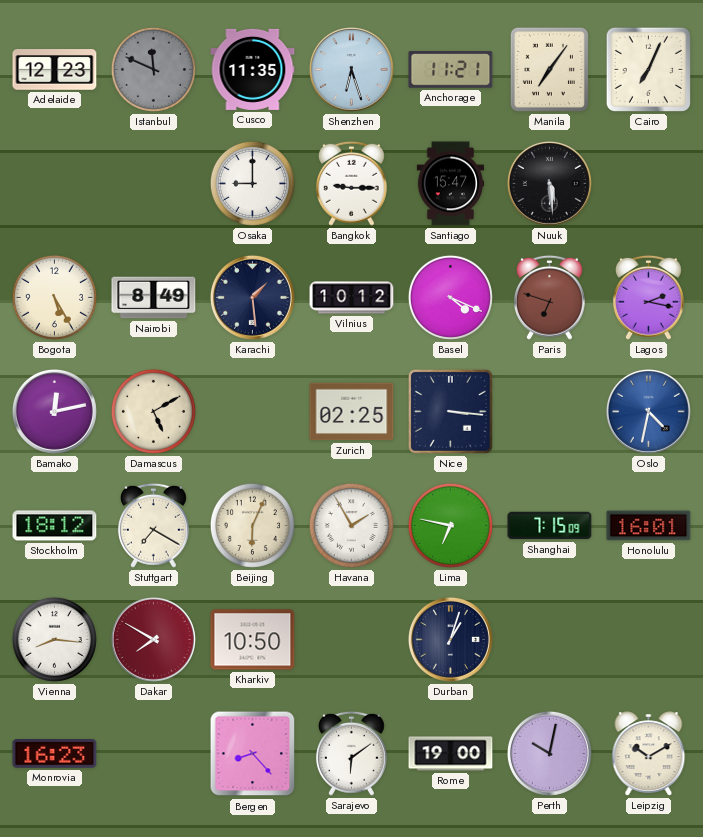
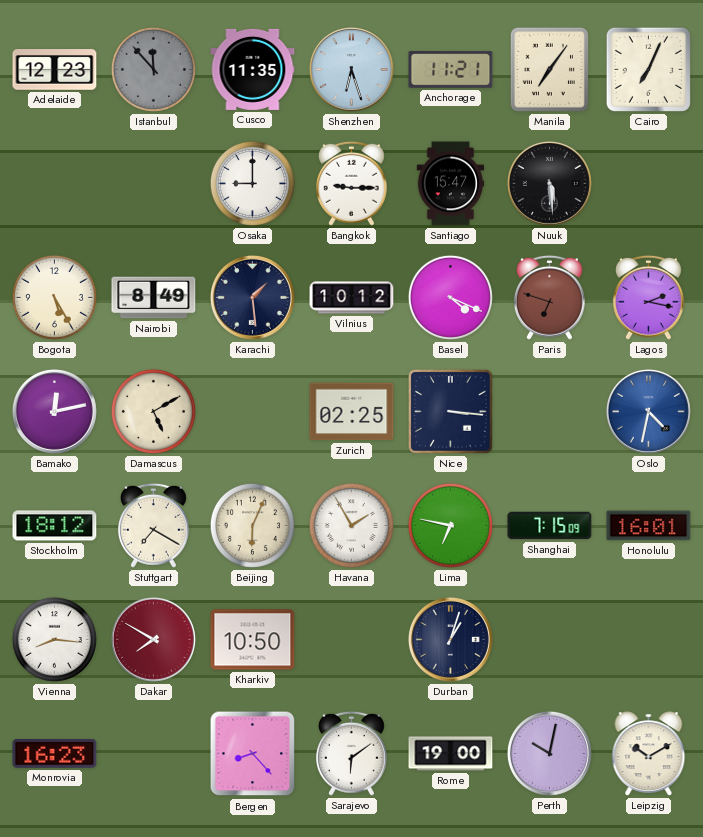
Istanbul: 11:49 -> 11:53 (153, 69)
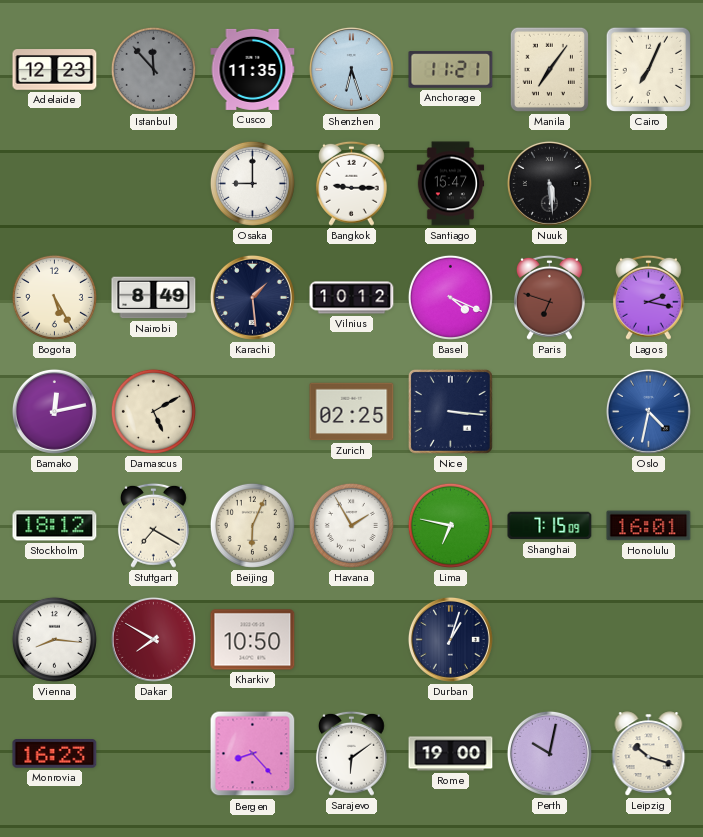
Leipzig: 10:10 -> 10:18 (649, 754)
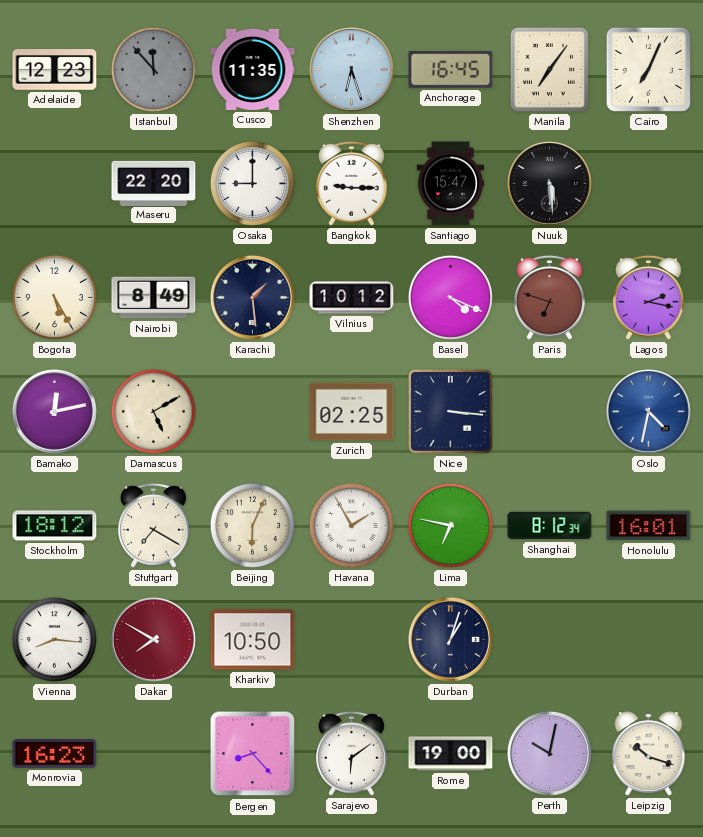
Anchorage: 11:21 -> 16:45 (451, 70)
Maseru: none -> 22:20 (154, 183)
Shanghai: 7:15 -> 8:12 (550, 526)
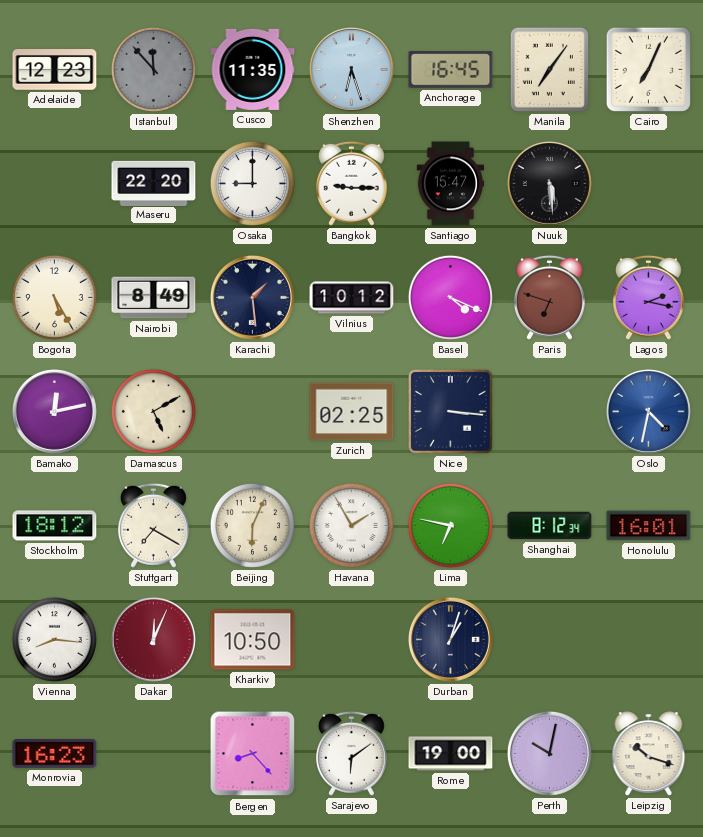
Dakar: 7:50 -> 12:04 (153, 639)
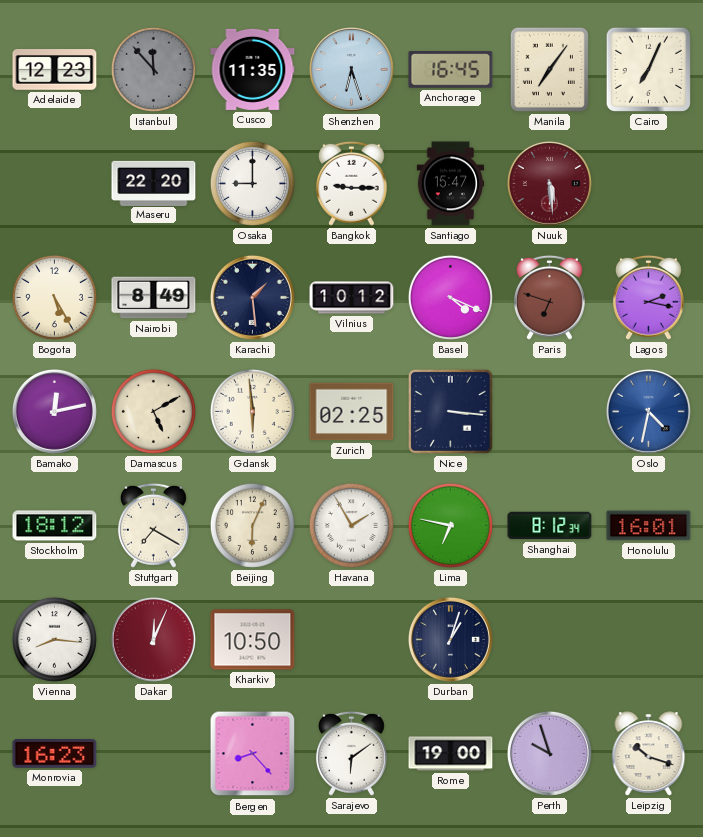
Nuuk dial: black -> burgundy (549, 183)
Gdansk: none -> 5:59 (252, 411)
Perth: 10:02 -> 9:57 (549, 753)
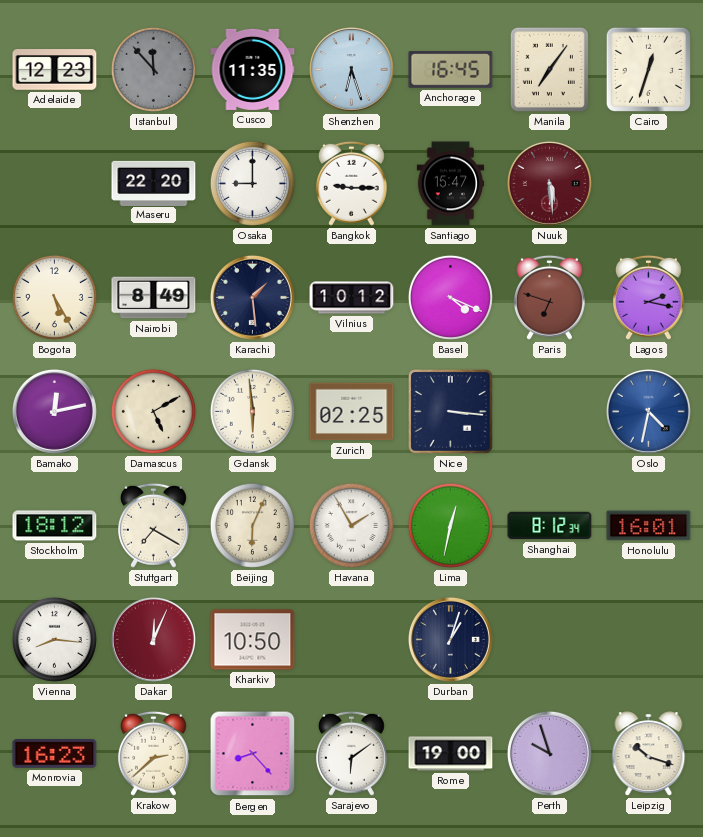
Cairo: 7:04 -> 12:33 (648, 69)
Lima: 6:47 -> 12:32 (450, 525)
Krakow: none -> 2:38 (153, 753)
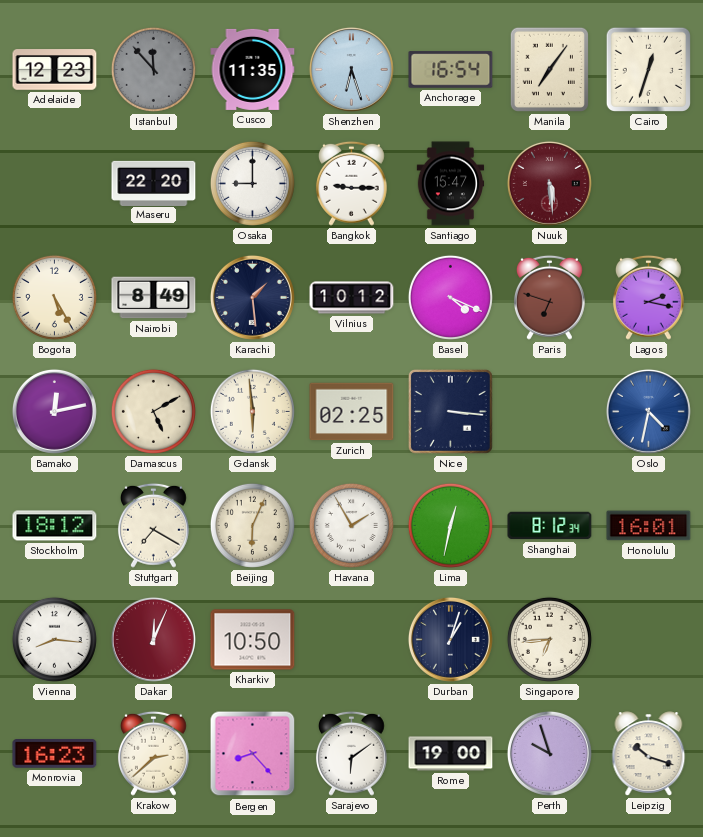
Anchorage: 16:45 -> 16:54 (451, 70)
Singapore: none -> 6:44 (549, 639)
